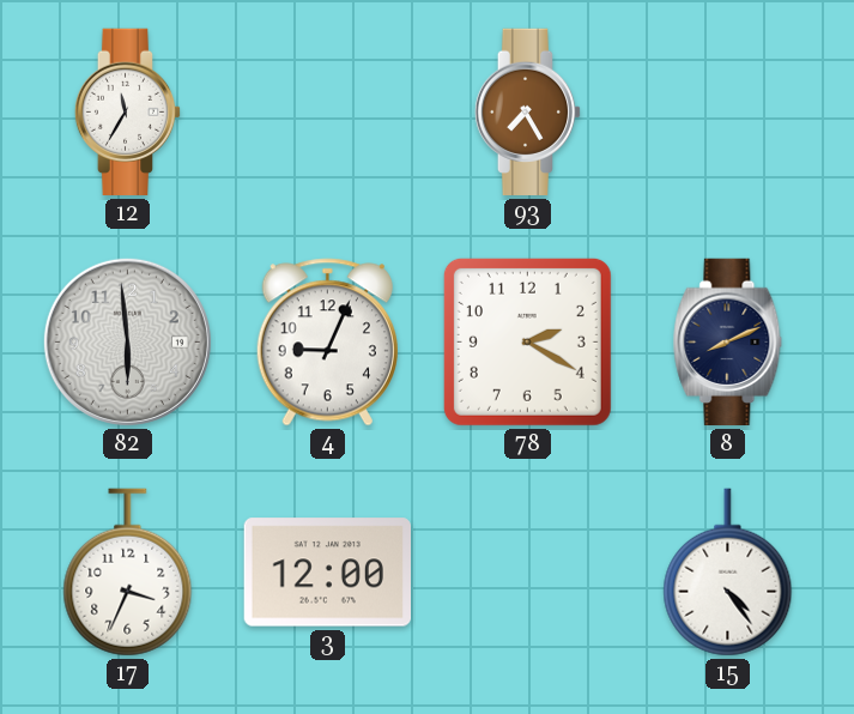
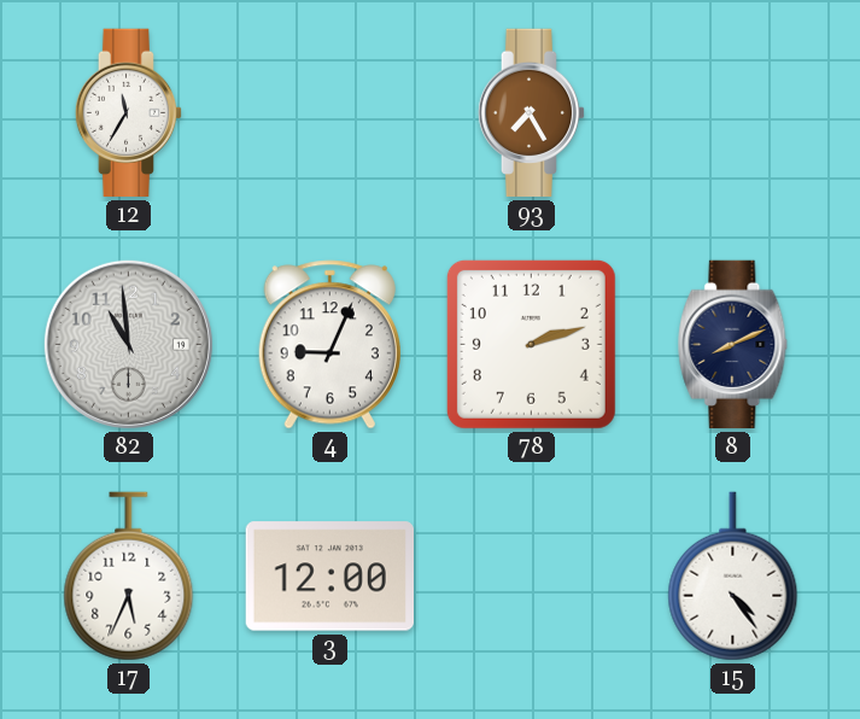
82: 5:59 -> 10:59 (128, 344)
78: 2:20 -> 2:12 (531, 344)
17: 3:34 -> 5:34 (129, 577)
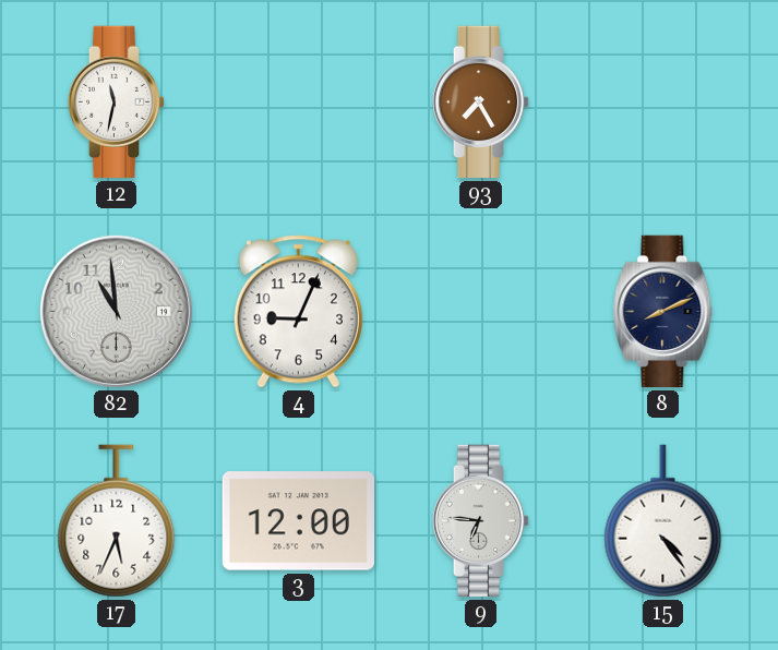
12: 11:35 -> 11:32 (117, 103)
78: 2:12 -> none (531, 344)
9: none -> 6:46 (481, 521)
